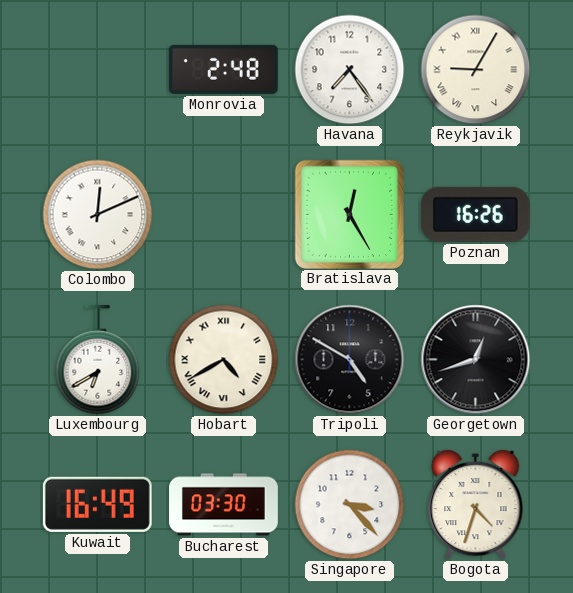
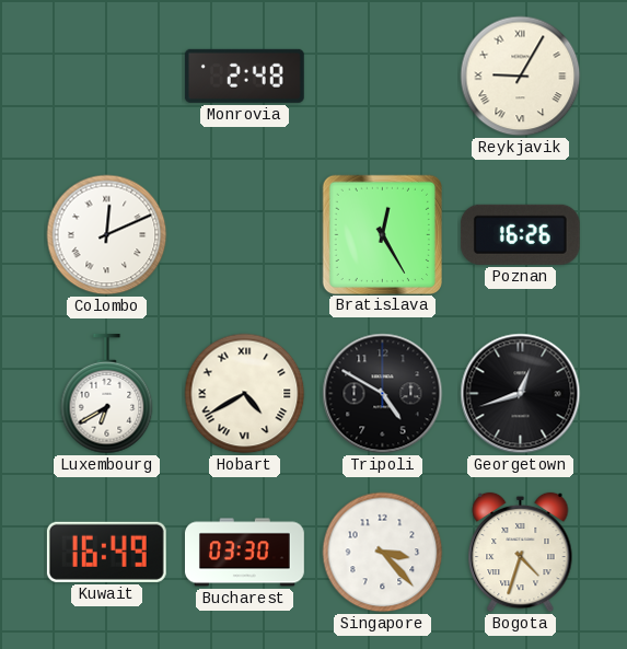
Havana: 7:24 -> none (350, 70)
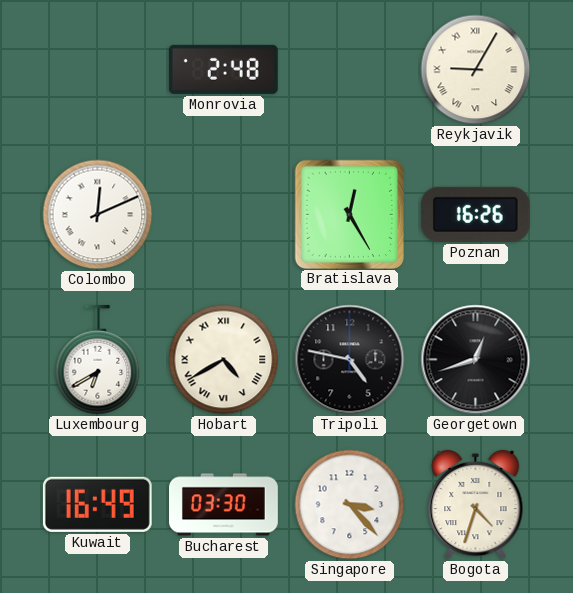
Tripoli: 4:50 -> 4:47 (350, 360)
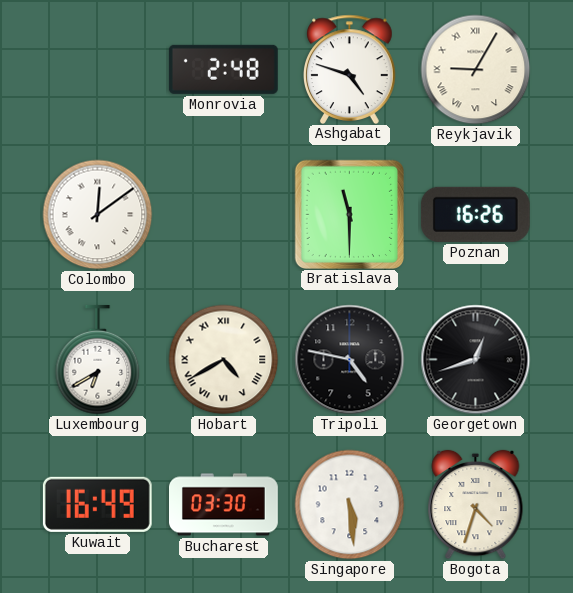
Ashgabat: none -> 4:48 (350, 69)
Colombo: 12:11 -> 12:09 (98, 215)
Bratislava: 12:25 -> 11:30 (349, 214)
Singapore: 3:23 -> 5:29 (350, 505)
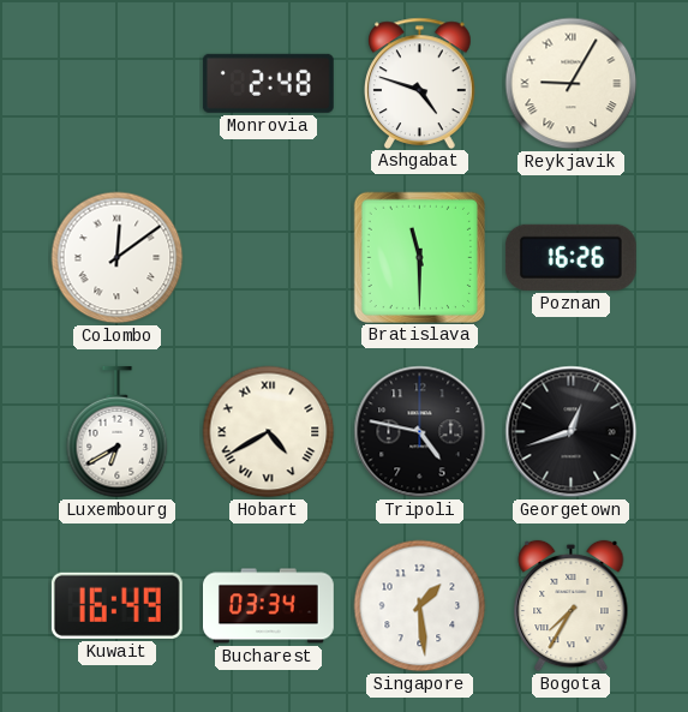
Bucharest: 03:30 -> 03:34 (269, 606)
Singapore: 5:29 -> 1:29 (420, 606)
Bogota: 4:33 -> 7:35 (572, 606)
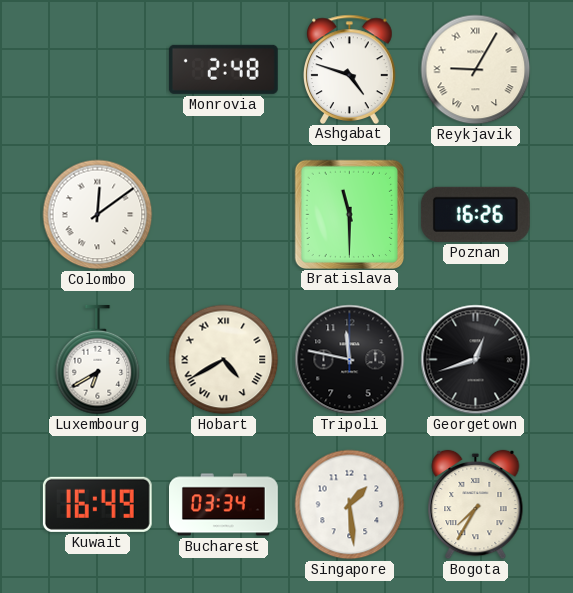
Tripoli: 4:47 -> 11:47 (350, 360)
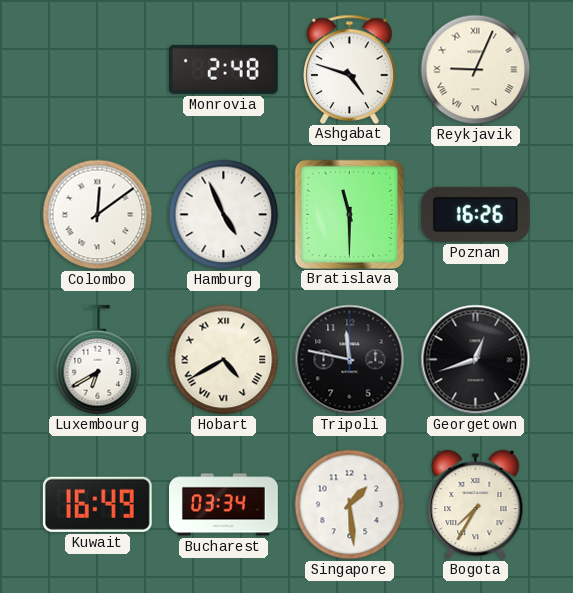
Reykjavik: 9:05 -> 9:04 (476, 70)
Hamburg: none -> 4:56 (224, 215)
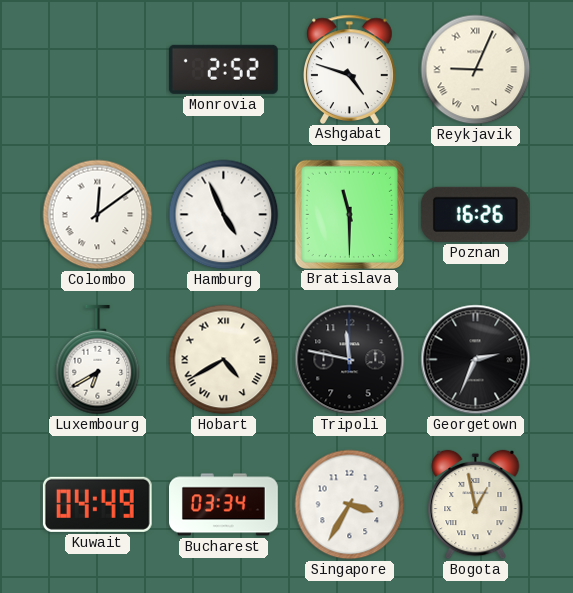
Monrovia: 2:48 -> 2:52 (223, 69)
Georgetown: 12:42 -> 2:34 (476, 360)
Kuwait: 16:49 -> 04:49 (97, 504)
Singapore: 1:29 -> 3:35 (350, 505)
Bogota: 7:35 -> 12:58 (476, 505)
